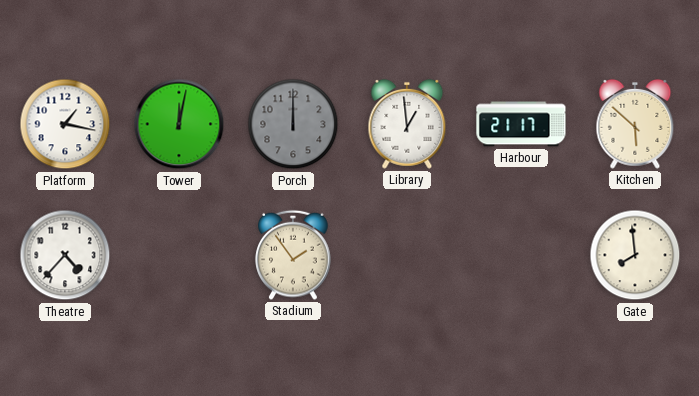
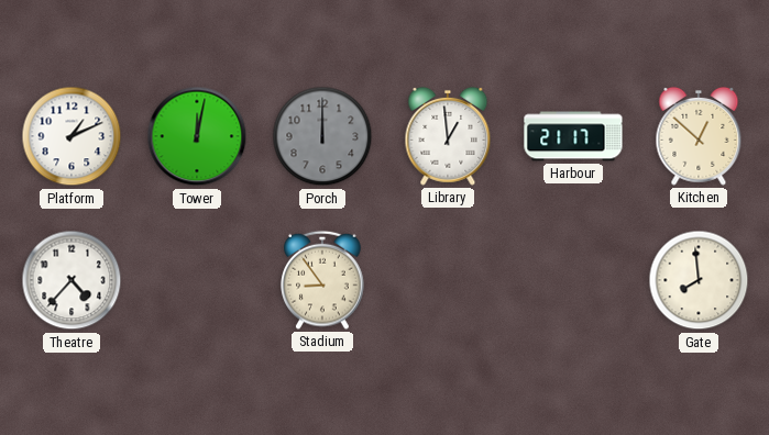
Platform: 1:17 -> 1:11 (72, 136)
Kitchen: 5:52 -> 12:52 (699, 136)
Stadium: 1:54 -> 8:54 (322, 280)
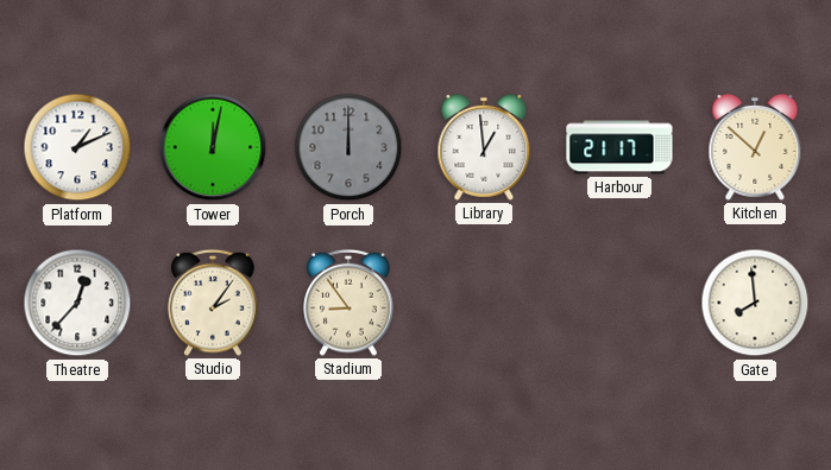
Theatre: 4:37 -> 12:37 (77, 303)
Studio: none -> 2:06 (213, 303)
